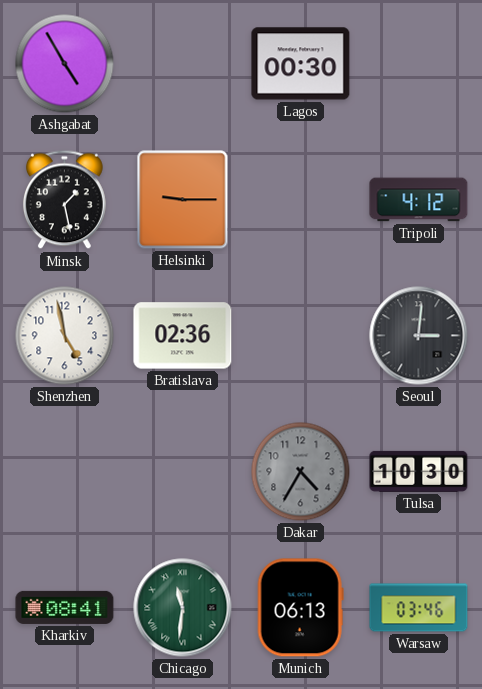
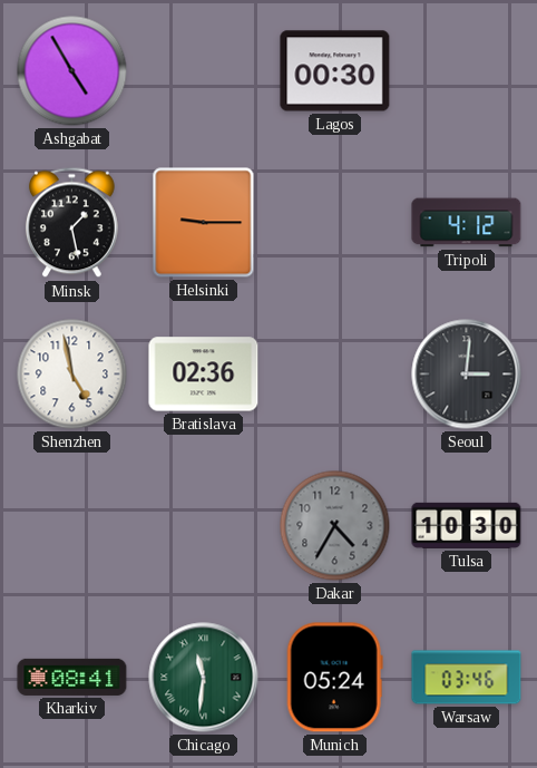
Munich: 06:13 -> 05:24 (334, 678)
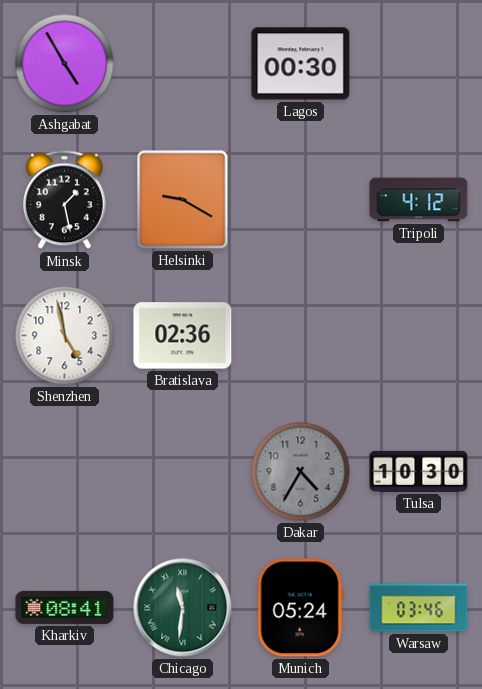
Helsinki: 9:15 -> 9:20 (183, 200)
Seoul: 3:01 -> none (467, 375)
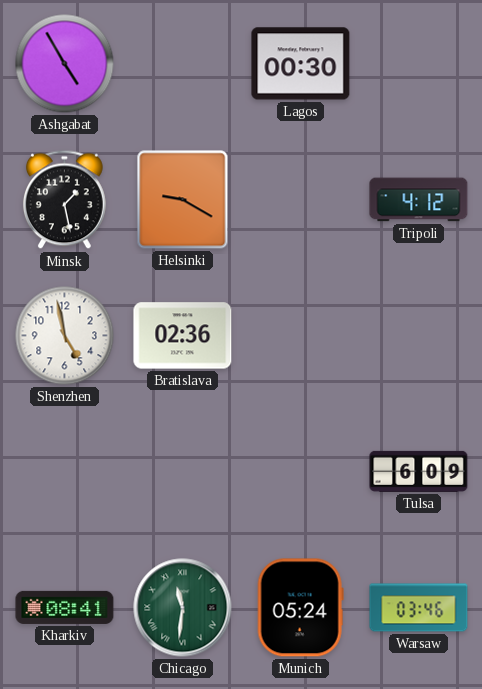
Dakar: 4:35 -> none (301, 472)
Tulsa: 10:30 -> 6:09 (419, 471)
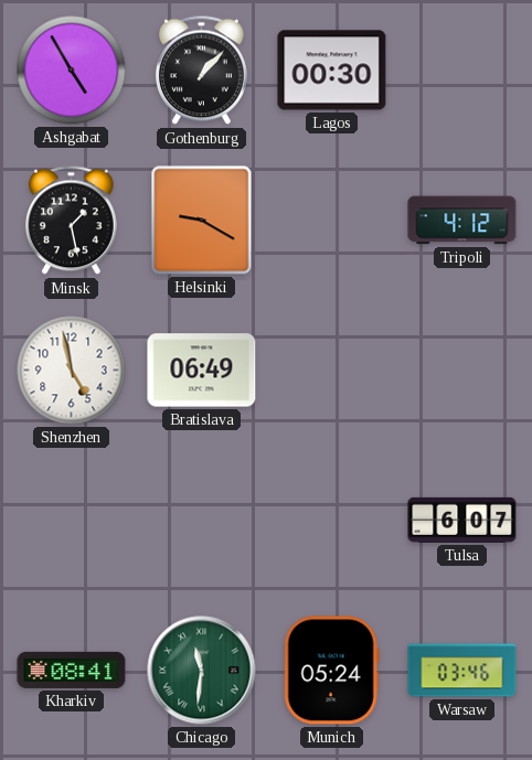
Gothenburg: none -> 1:07 (201, 71)
Bratislava: 02:36 -> 06:49 (202, 371)
Tulsa: 6:09 -> 6:07 (462, 520)
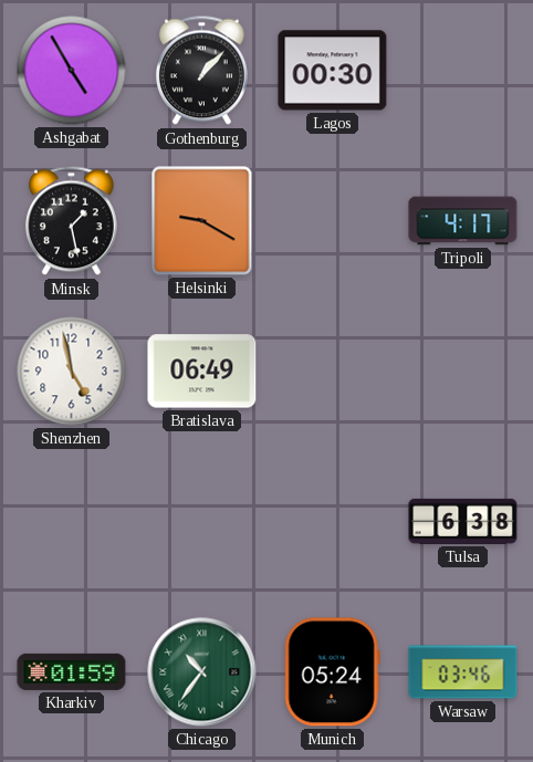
Tripoli: 4:12 -> 4:17 (463, 221)
Tulsa: 6:07 -> 6:38 (463, 521)
Kharkiv: 08:41 -> 01:59 (72, 671)
Chicago: 11:31 -> 10:36 (202, 672)
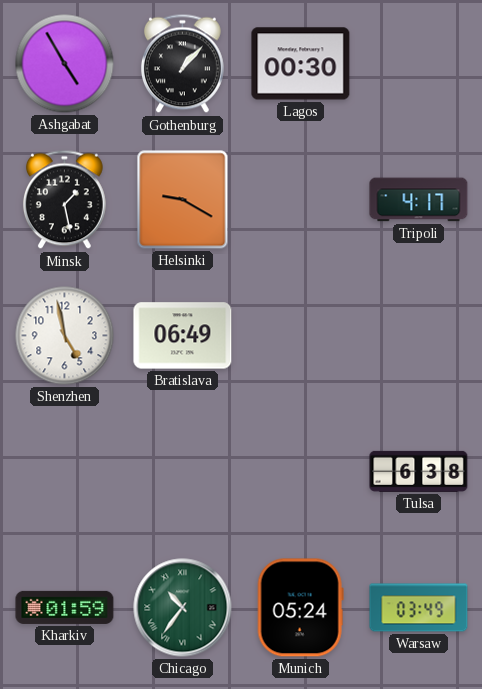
Warsaw: 03:46 -> 03:49 (419, 608)
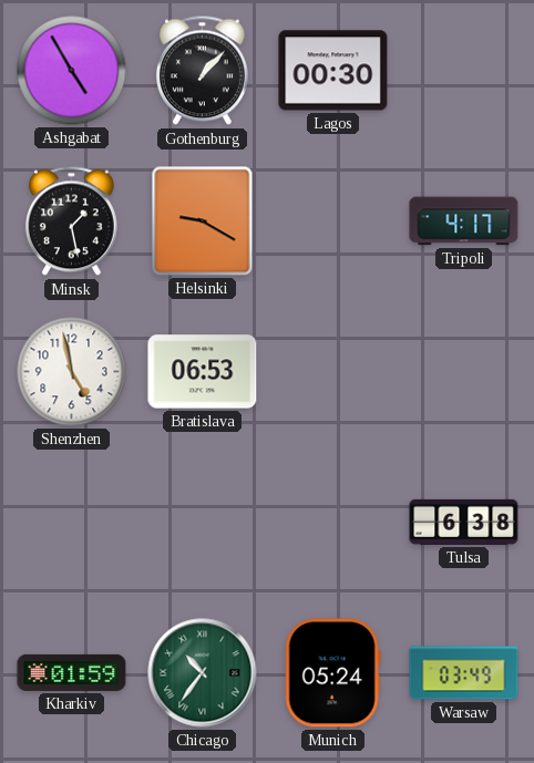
Bratislava: 06:49 -> 06:53 (203, 372)
